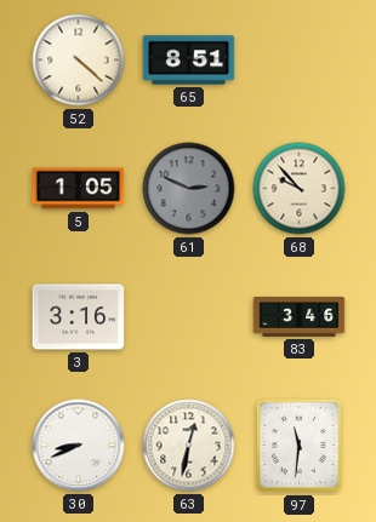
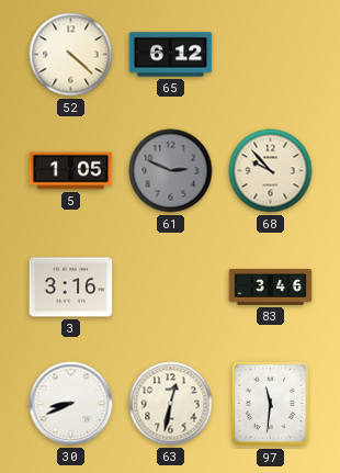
65: 8:51 -> 6:12 (171, 55)
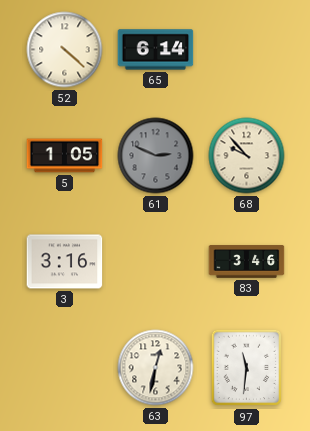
65: 6:12 -> 6:14 (156, 50)
30: 8:41 -> none (71, 404)
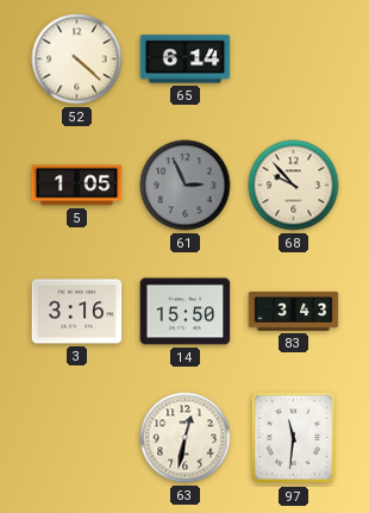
61: 2:49 -> 2:56 (186, 186)
14: none -> 15:50 (186, 312)
83: 3:46 -> 3:43 (294, 312)
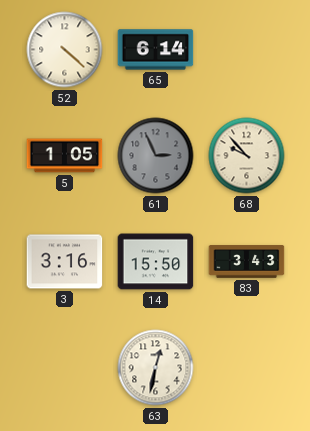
97: 11:31 -> none (294, 438)
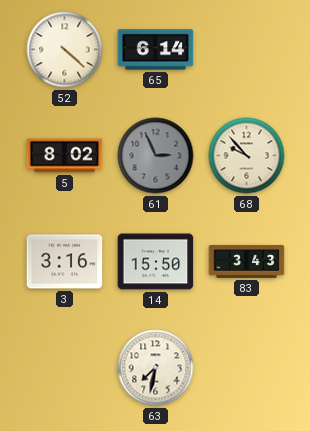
5: 1:05 -> 8:02 (65, 156)
63: 12:32 -> 7:32 (156, 368)
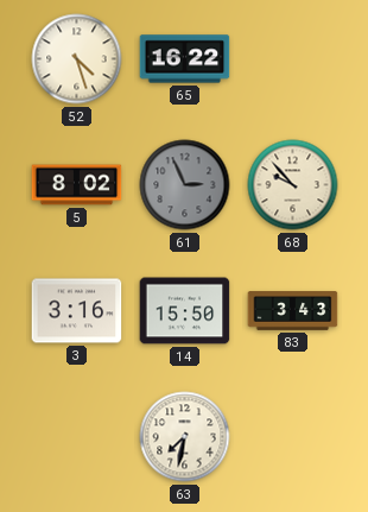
52: 4:22 -> 4:27 (77, 59)
65: 6:14 -> 16:22 (185, 59)
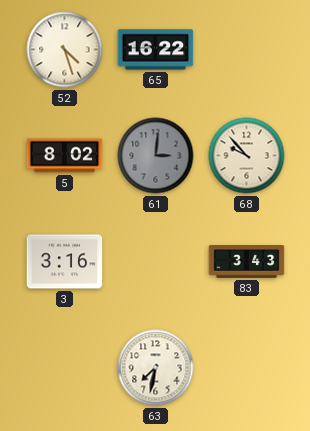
61: 2:56 -> 3:01 (156, 156)
14: 15:50 -> none (185, 311)
